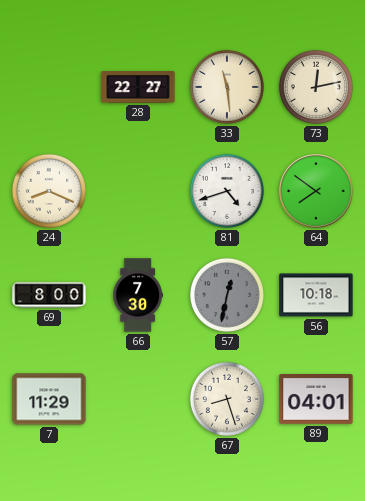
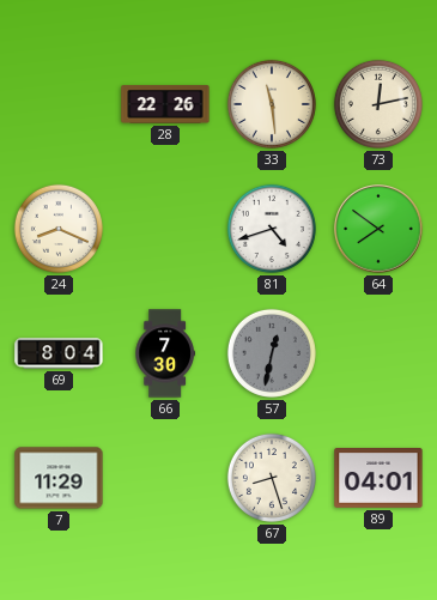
28: 22:27 -> 22:26 (165, 104)
69: 8:00 -> 8:04 (59, 353)
56: 10:18 -> none (316, 295)
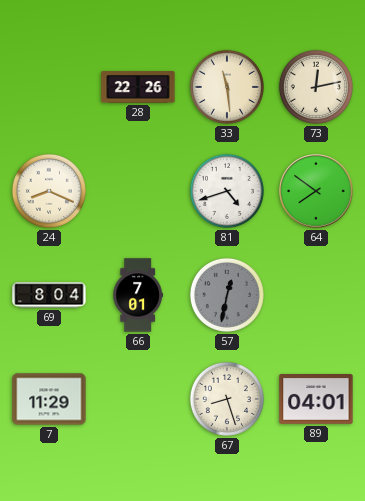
66: 7:30 -> 7:01 (138, 295)
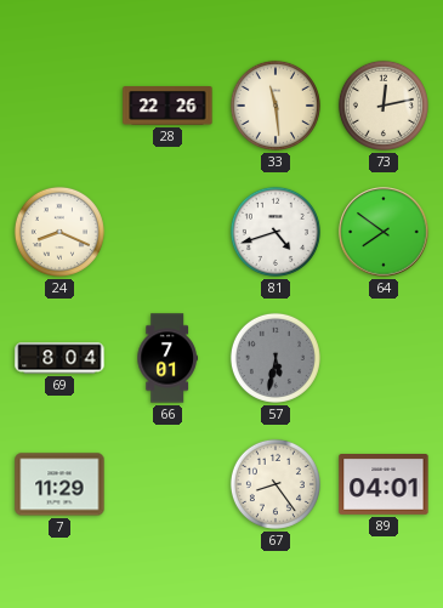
57: 12:32 -> 5:32 (276, 358)
67: 8:27 -> 8:24 (276, 484)
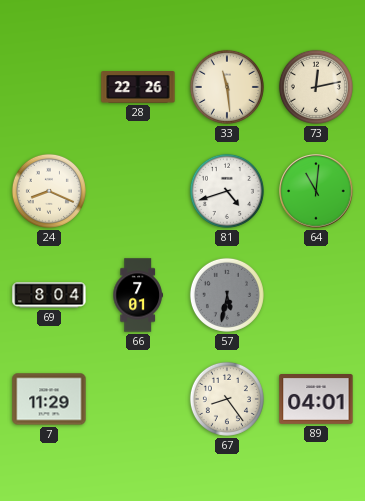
64: 7:51 -> 11:01 (316, 191)
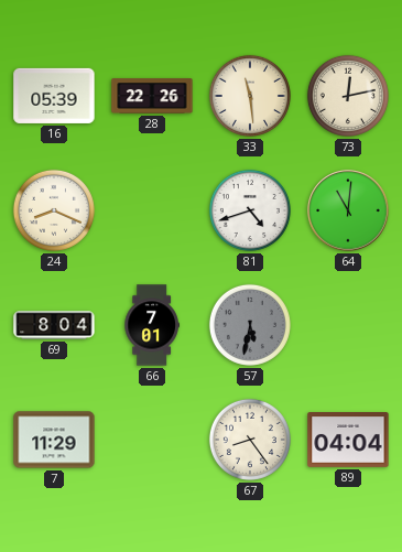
16: none -> 05:39 (54, 96)
89: 04:01 -> 04:04 (348, 441)
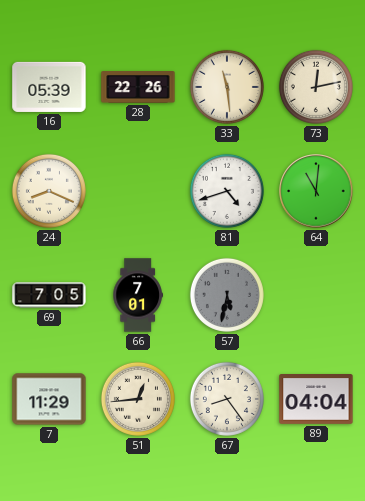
69: 8:04 -> 7:05 (49, 295)
51: none -> 12:44 (138, 399)
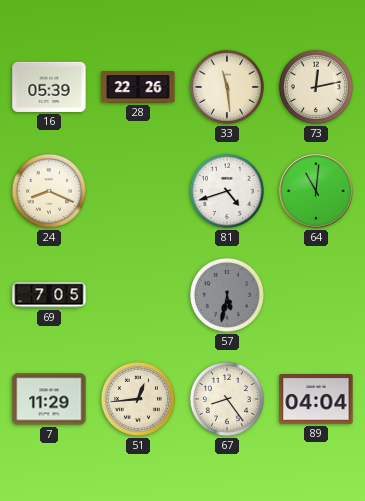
66: 7:01 -> none (138, 295)
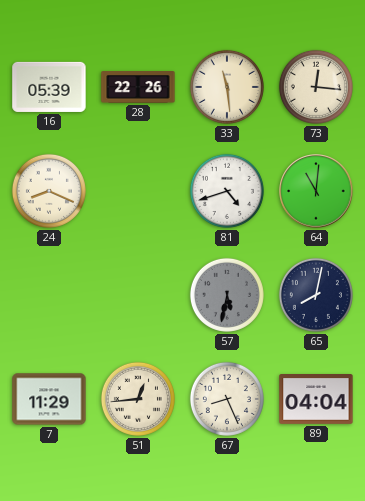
73: 12:13 -> 12:16 (316, 87)
69: 7:05 -> none (49, 295)
65: none -> 8:02 (316, 295)
67: 8:24 -> 8:26 (227, 399)
